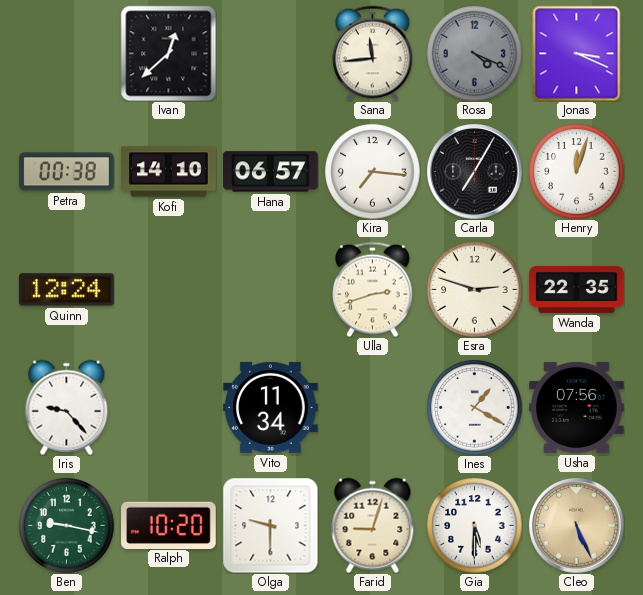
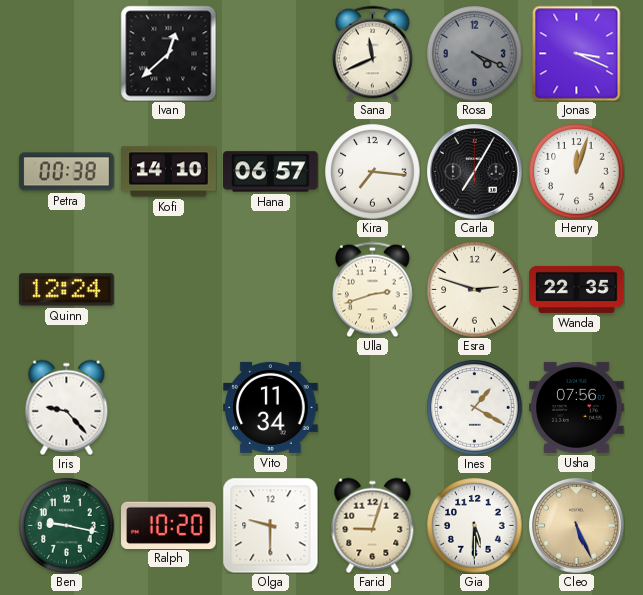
Sana: 11:44 -> 11:41 (373, 53)
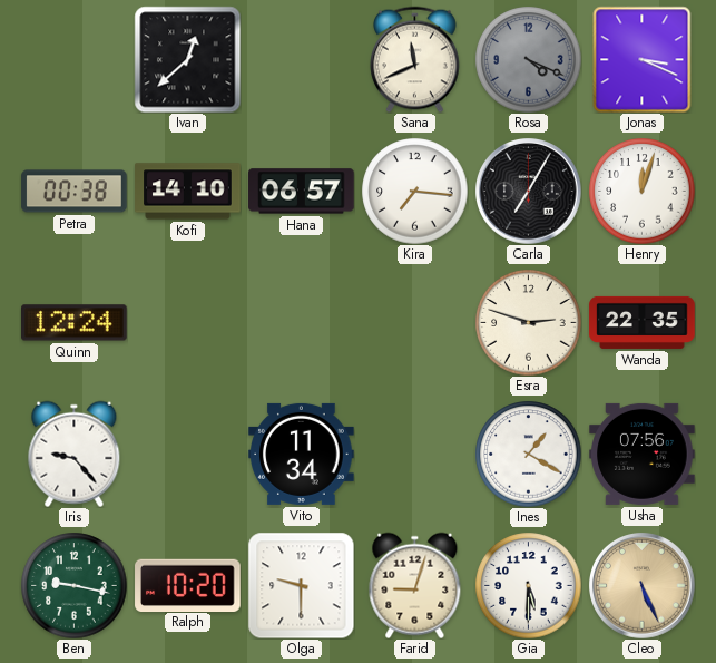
Ulla: 2:42 -> none (373, 289)
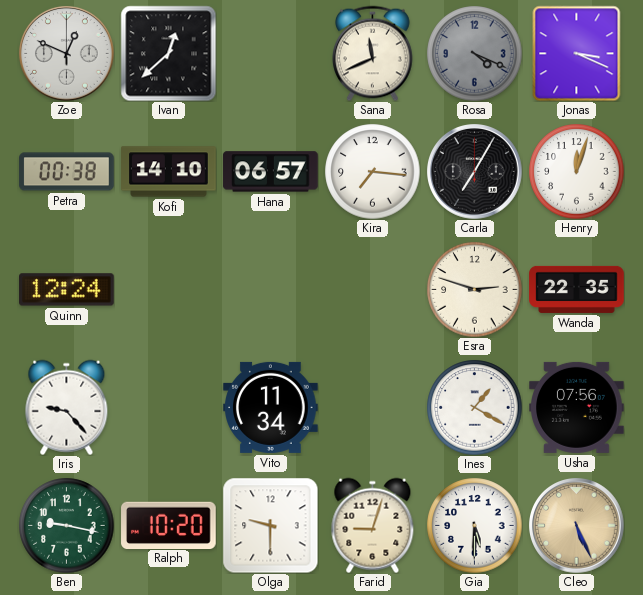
Zoe: none -> 12:49 (67, 54)
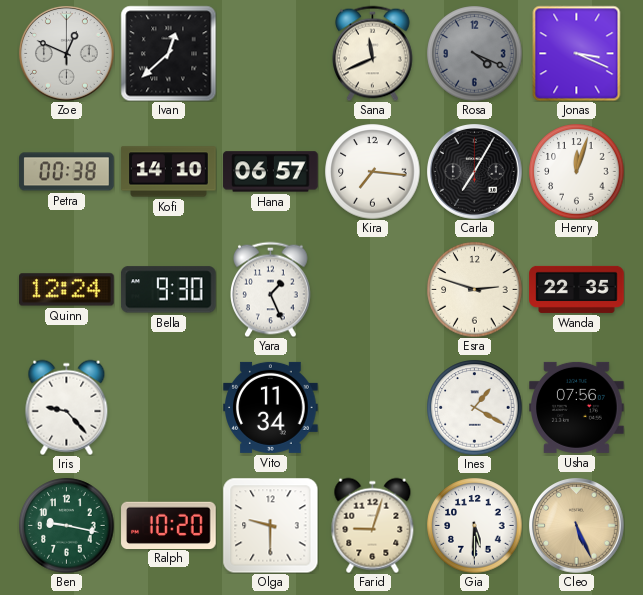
Bella: none -> 9:30 (169, 290)
Yara: none -> 1:26 (271, 289)
